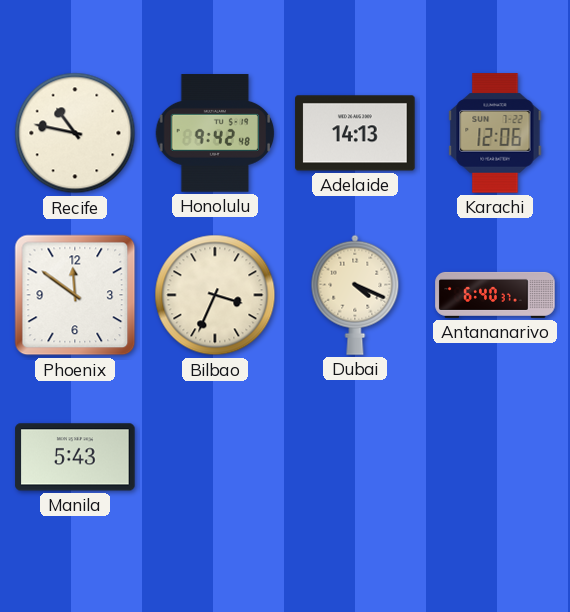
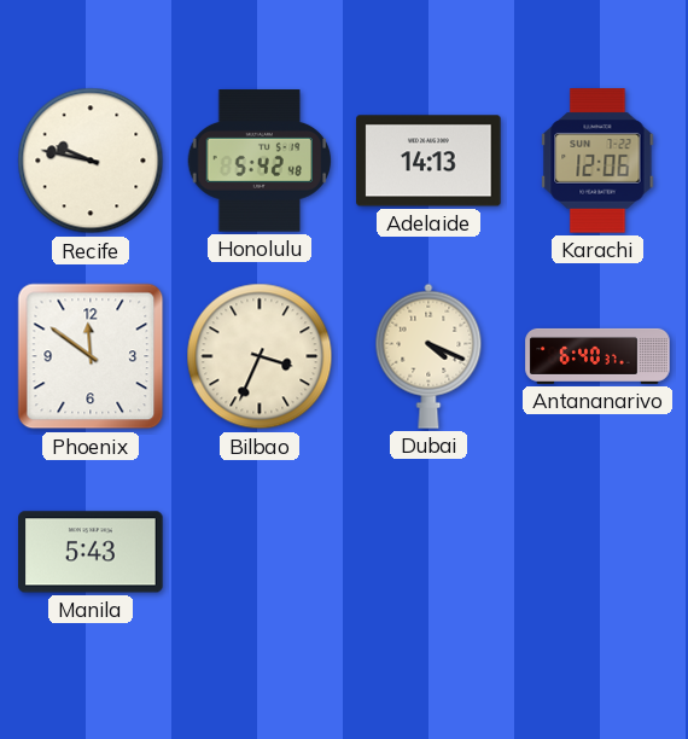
Recife: 10:47 -> 9:47 (91, 161)
Honolulu: 9:42 -> 5:42 (260, 161)
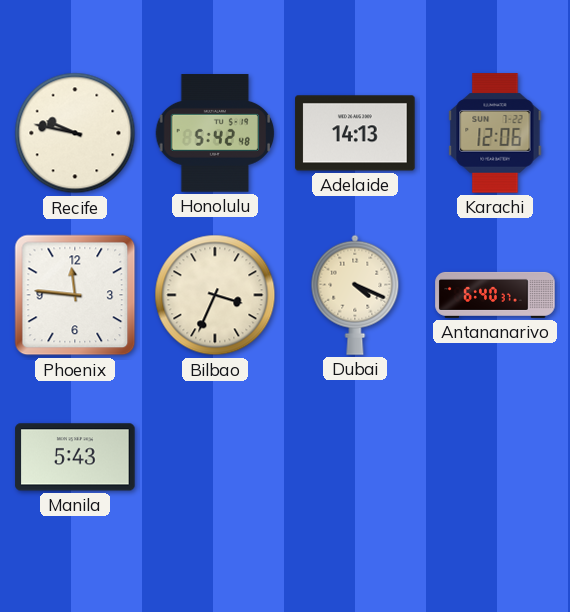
Phoenix: 11:51 -> 11:46 (75, 295)
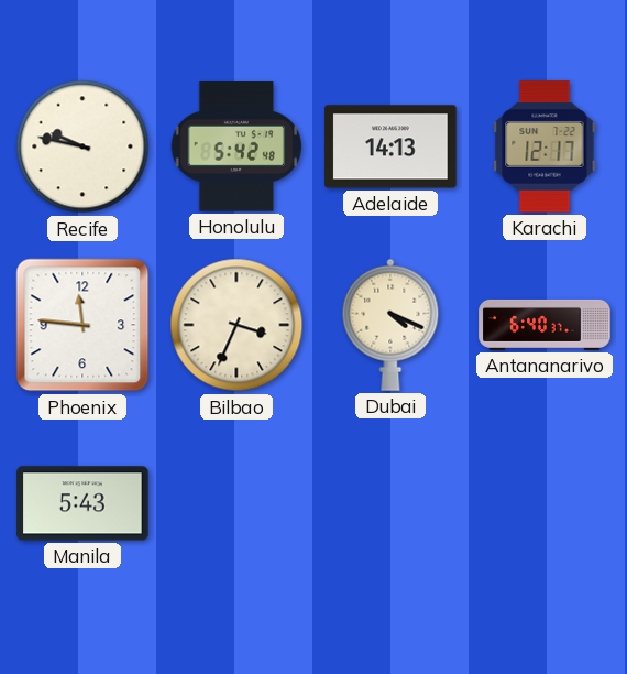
Karachi: 12:06 -> 12:17 (544, 146)
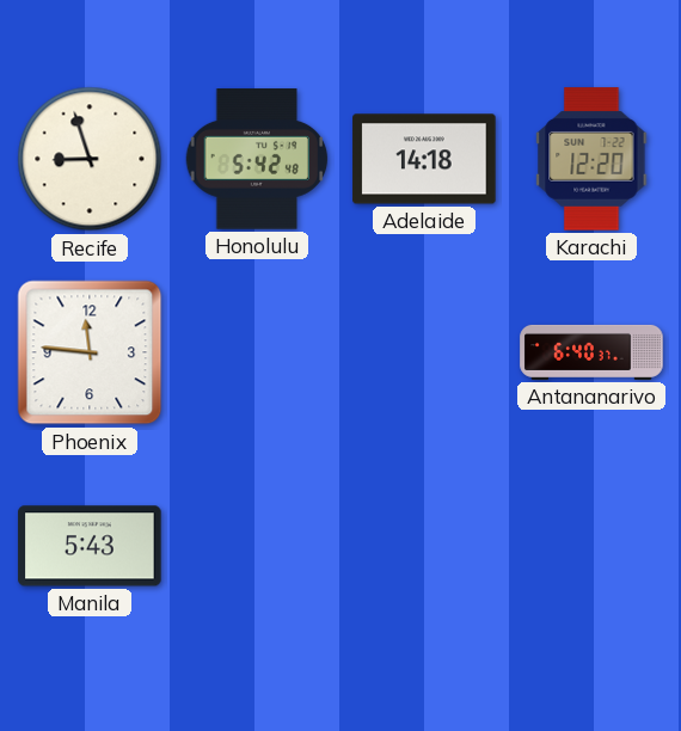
Recife: 9:47 -> 8:57 (90, 159)
Adelaide: 14:13 -> 14:18 (424, 159)
Karachi: 12:17 -> 12:20 (591, 159)
Bilbao: 3:34 -> none (237, 325)
Dubai: 4:19 -> none (391, 325)
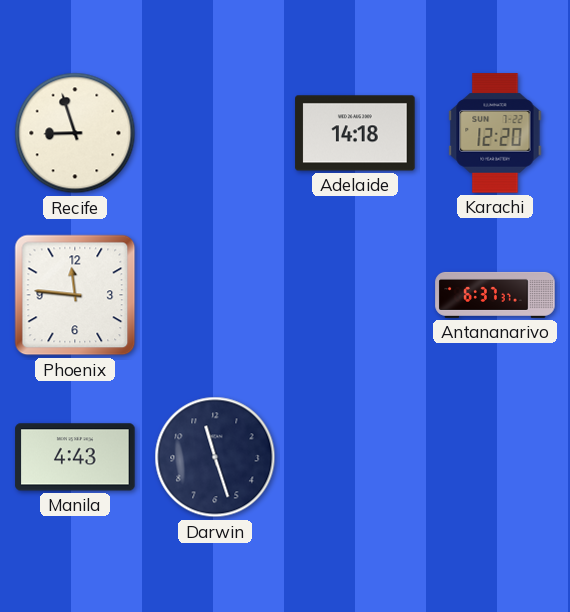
Honolulu: 5:42 -> none (257, 159)
Antananarivo: 6:40 -> 6:37 (495, 295)
Manila: 5:43 -> 4:43 (75, 457)
Darwin: none -> 11:27 (215, 457)
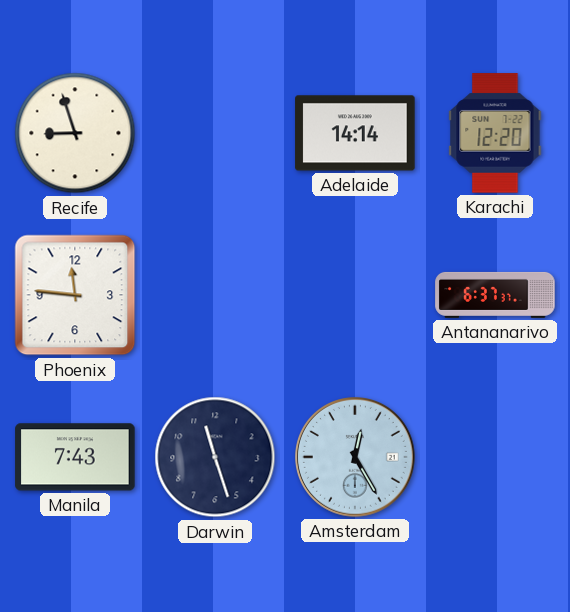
Adelaide: 14:18 -> 14:14 (355, 133)
Manila: 4:43 -> 7:43 (75, 457)
Amsterdam: none -> 12:25 (356, 458)
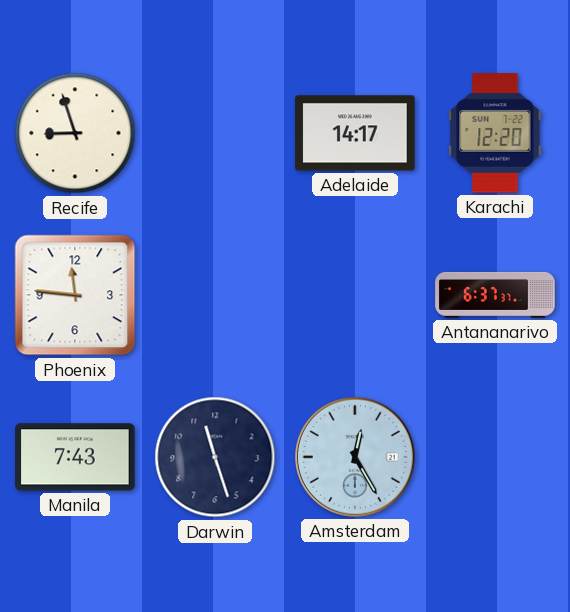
Adelaide: 14:14 -> 14:17 (355, 133)
